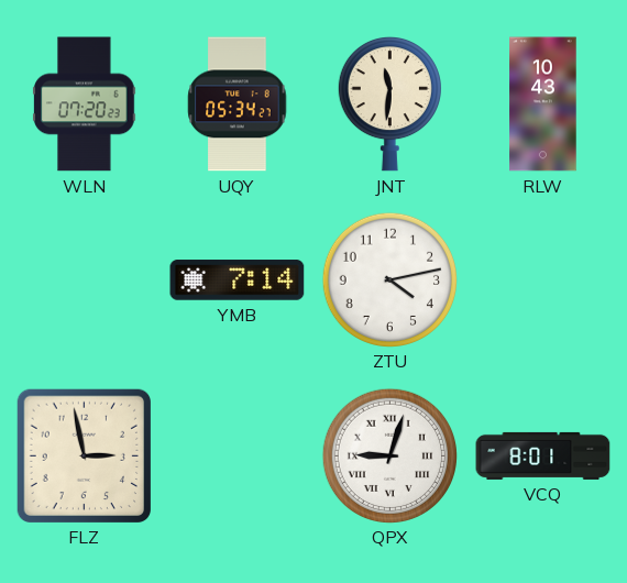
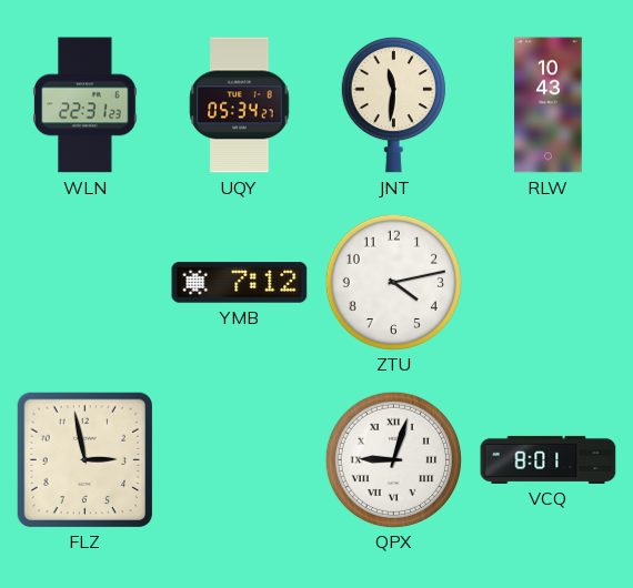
WLN: 07:20 -> 22:31 (86, 105)
YMB: 7:14 -> 7:12 (240, 283)
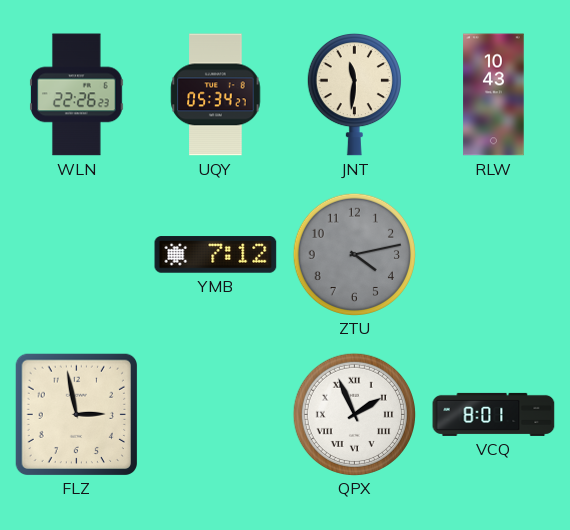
WLN: 22:31 -> 22:26 (77, 95)
ZTU dial: white -> grey (354, 254)
QPX: 9:03 -> 1:56 (354, 414)
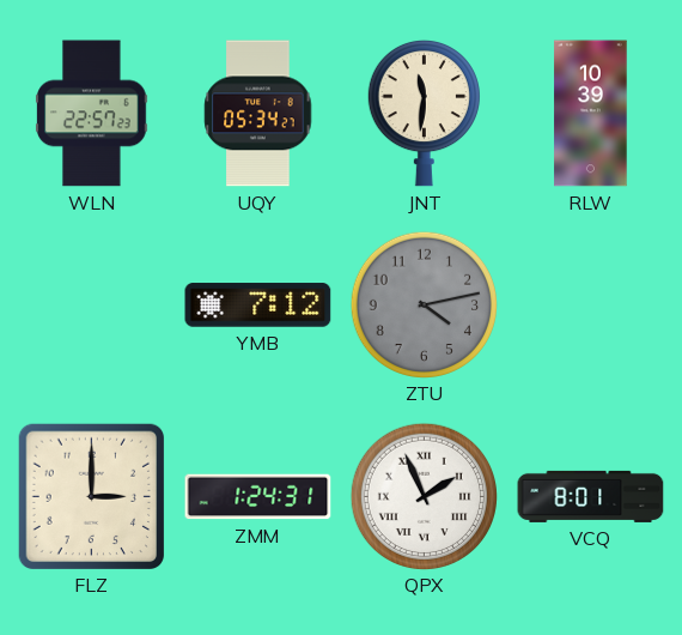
WLN: 22:26 -> 22:57 (92, 114)
RLW: 10:43 -> 10:39 (591, 114)
FLZ: 2:58 -> 3:00 (91, 496)
ZMM: none -> 1:24 (258, 497)
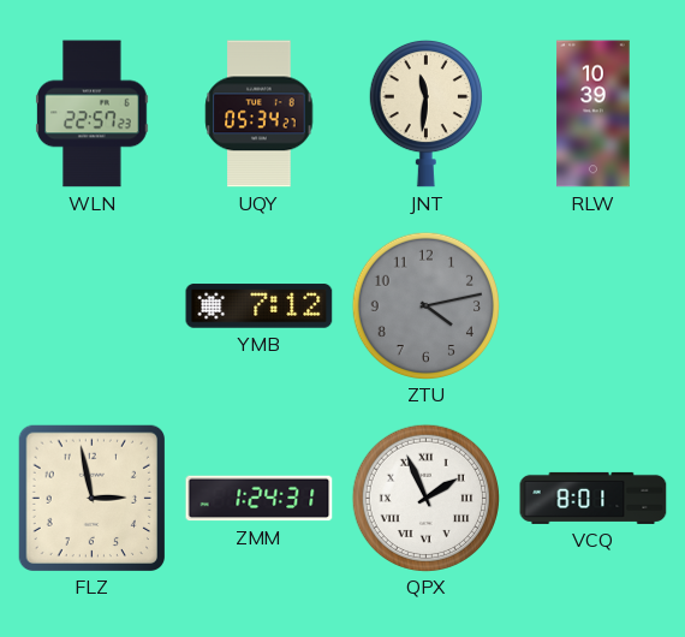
FLZ: 3:00 -> 2:58 (91, 498)
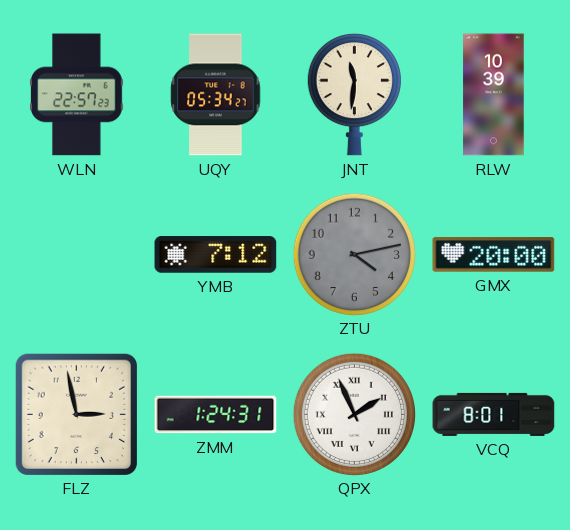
GMX: none -> 20:00 (494, 255)
